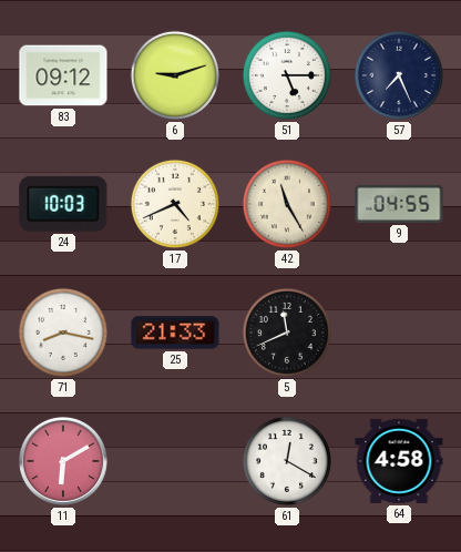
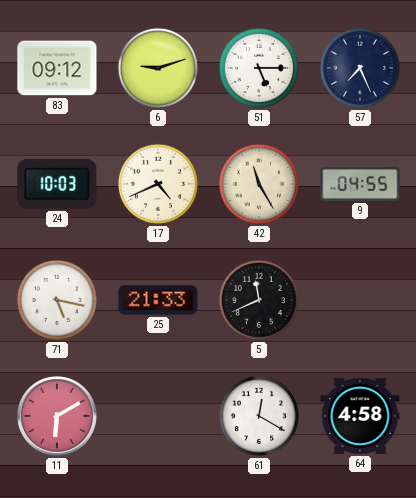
71: 8:17 -> 5:17 (57, 300)
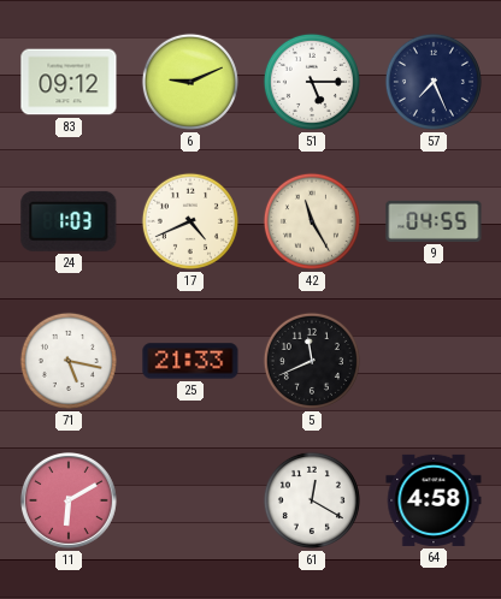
6: 9:12 -> 9:11 (190, 82)
24: 10:03 -> 1:03 (69, 221)
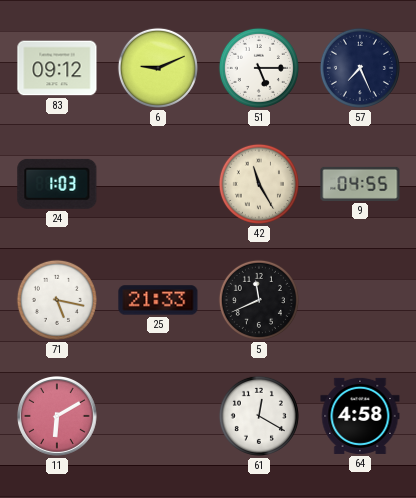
17: 4:41 -> none (190, 221)
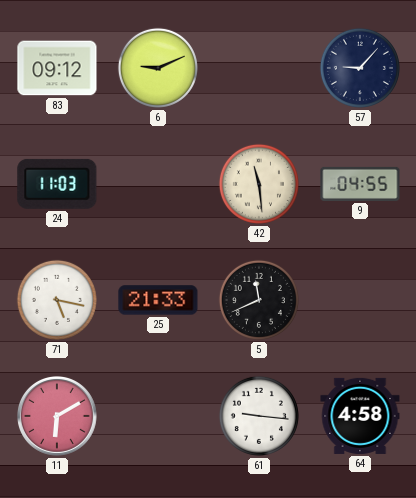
51: 5:15 -> none (259, 68)
57: 7:26 -> 9:07 (360, 68)
24: 1:03 -> 11:03 (57, 184)
42: 11:25 -> 11:29 (259, 184)
61: 12:20 -> 9:16 (259, 416)
